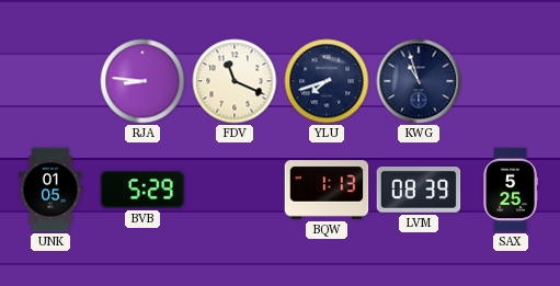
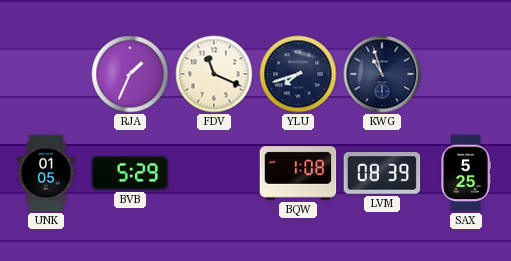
RJA: 8:46 -> 1:34 (130, 74)
BQW: 1:13 -> 1:08 (298, 173)
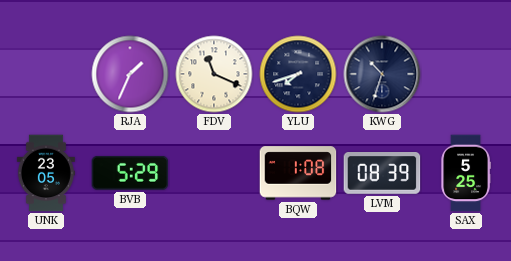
KWG: 10:57 -> 10:33 (382, 74)
UNK: 01:05 -> 23:05 (46, 173)
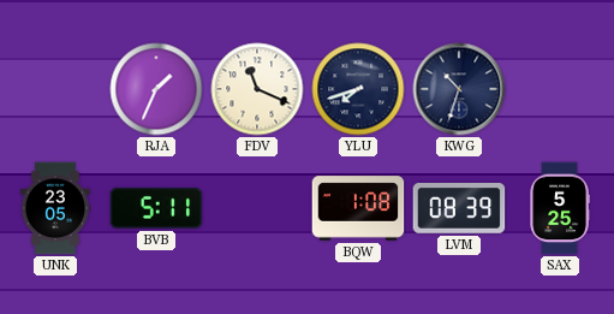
BVB: 5:29 -> 5:11 (156, 208)
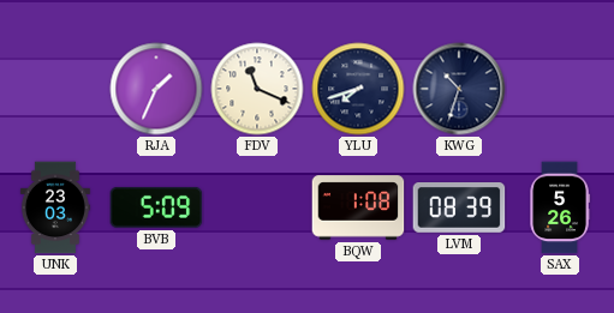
UNK: 23:05 -> 23:03 (55, 207)
BVB: 5:11 -> 5:09 (156, 207)
SAX: 5:25 -> 5:26 (560, 207)
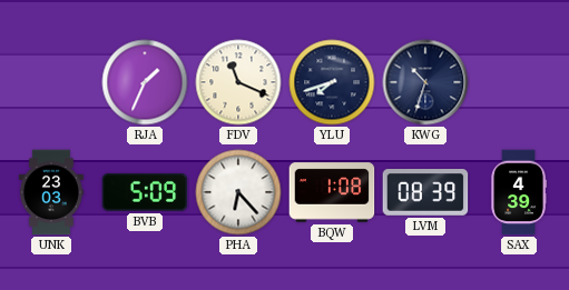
PHA: none -> 6:23 (238, 192)
SAX: 5:26 -> 4:39 (519, 192)
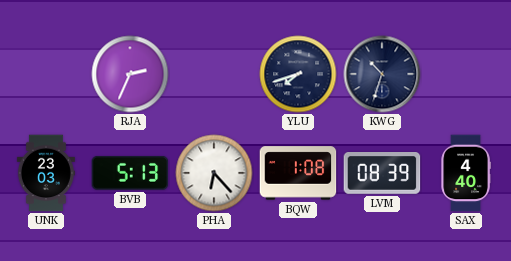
RJA: 1:34 -> 2:34 (130, 74)
FDV: 11:19 -> none (238, 82)
BVB: 5:09 -> 5:13 (130, 173)
SAX: 4:39 -> 4:40 (466, 173)
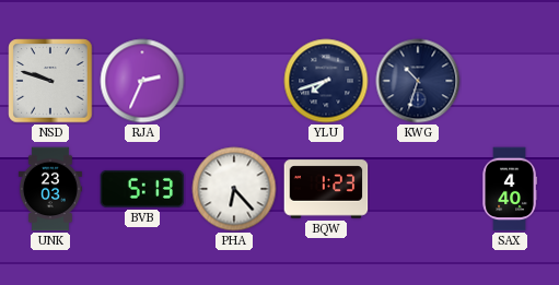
NSD: none -> 9:48 (50, 81)
BQW: 1:08 -> 1:23 (326, 189)
LVM: 08:39 -> none (382, 174)
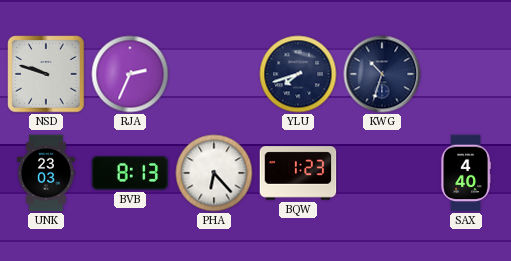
BVB: 5:13 -> 8:13 (130, 173)
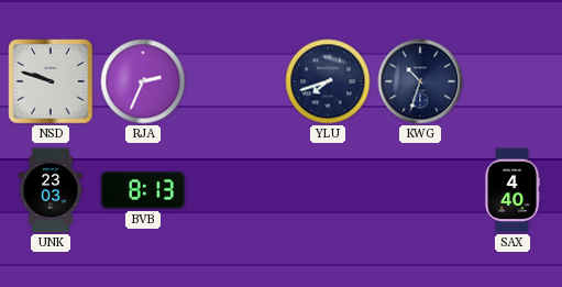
PHA: 6:23 -> none (214, 173)
BQW: 1:23 -> none (298, 173)
